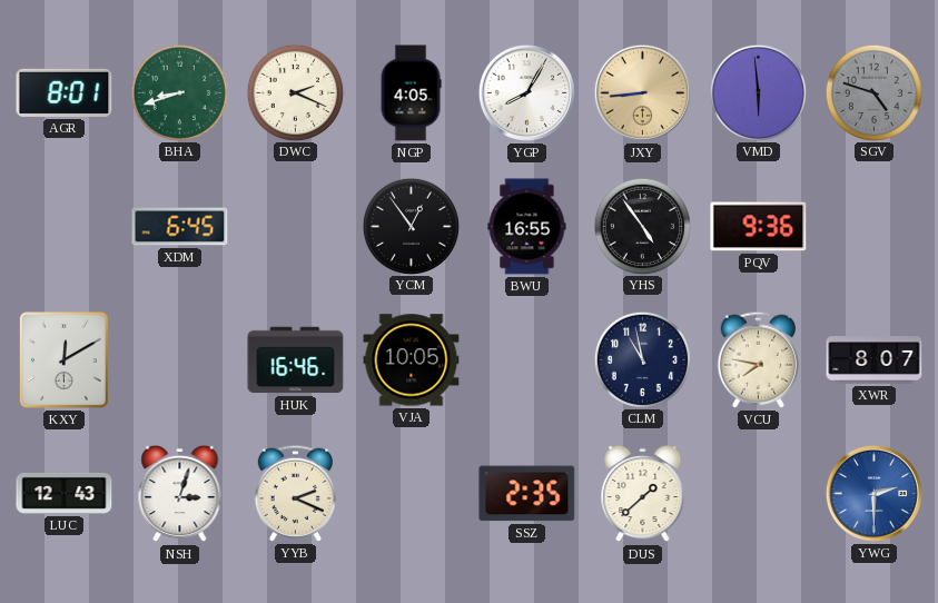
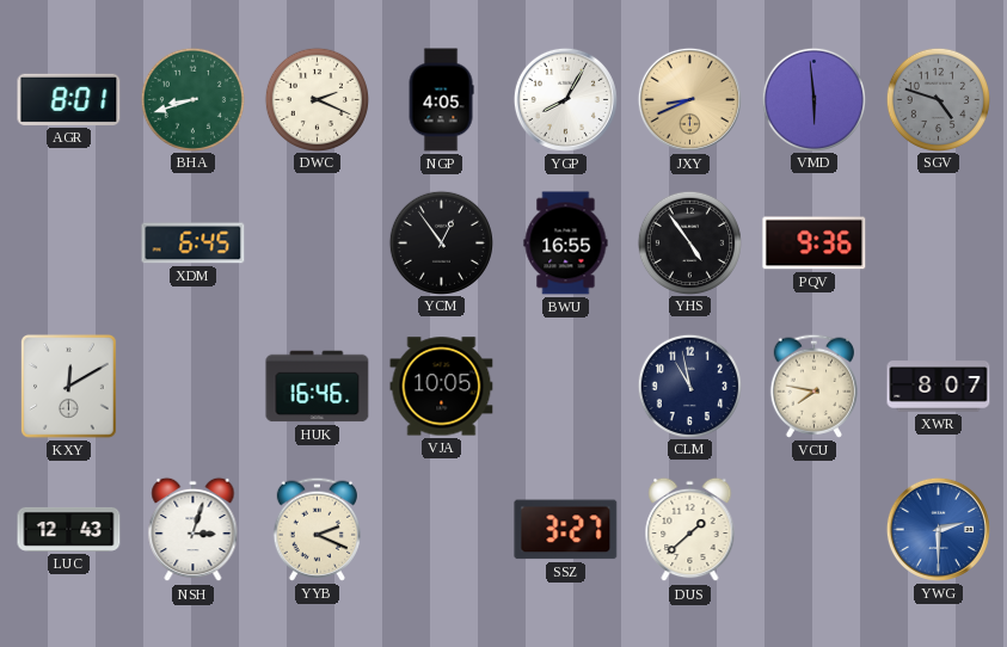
JXY: 8:44 -> 8:41 (689, 99)
SSZ: 2:35 -> 3:27 (566, 530)
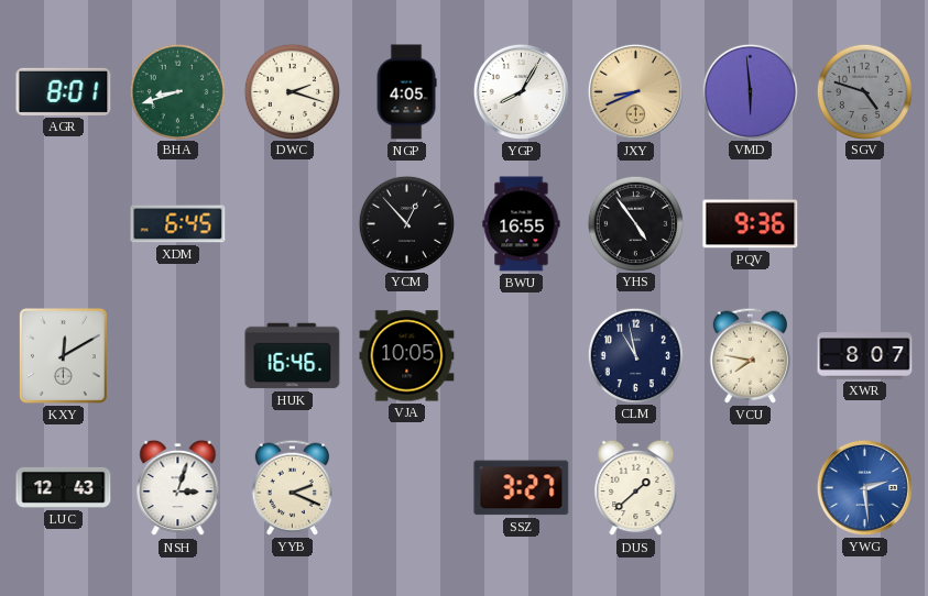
DWC: 2:19 -> 2:18 (292, 91)
YCM: 12:54 -> 12:53 (406, 223)
YWG: 2:30 -> 2:29 (864, 487)
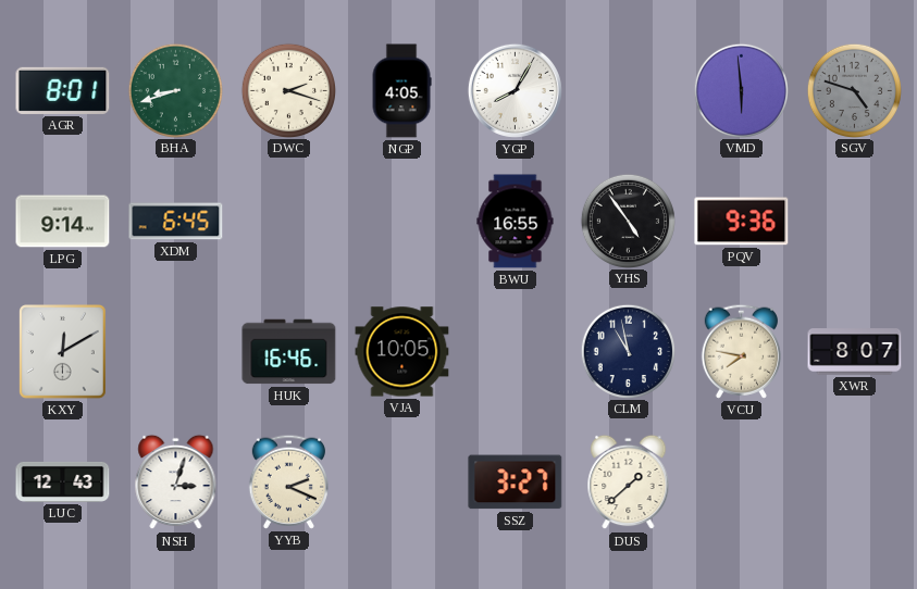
JXY: 8:41 -> none (635, 91)
LPG: none -> 9:14 (63, 222)
YCM: 12:53 -> none (406, 223)
YWG: 2:29 -> none (864, 487)
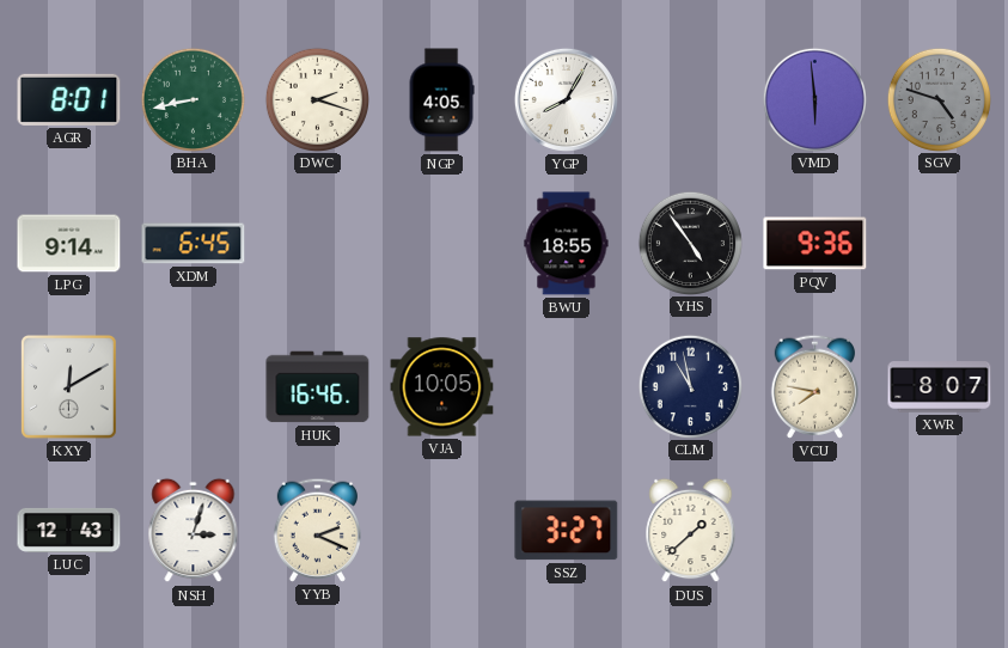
BHA: 8:42 -> 8:43 (193, 99)
BWU: 16:55 -> 18:55 (567, 244)
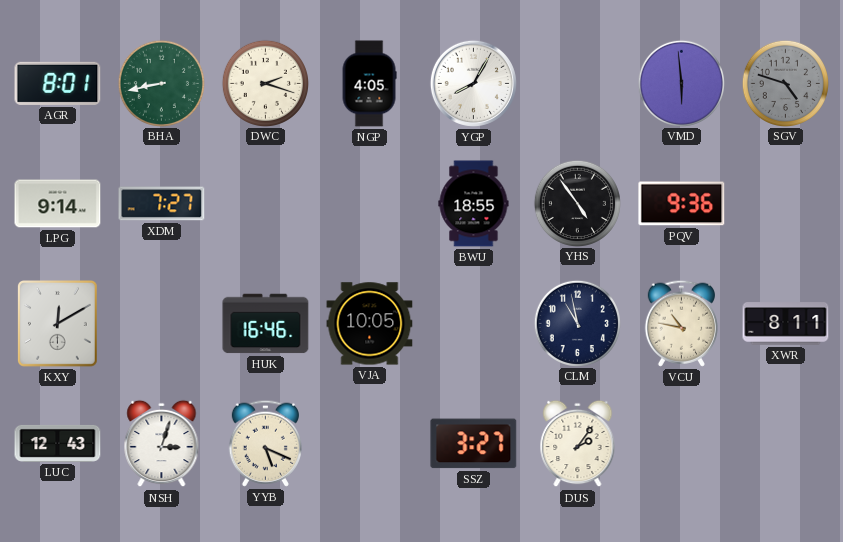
XDM: 6:45 -> 7:27 (162, 204)
VCU: 7:47 -> 10:47 (681, 323)
XWR: 8:07 -> 8:11 (786, 324)
YYB: 2:19 -> 5:19 (265, 443)
DUS: 1:38 -> 2:06 (578, 444)
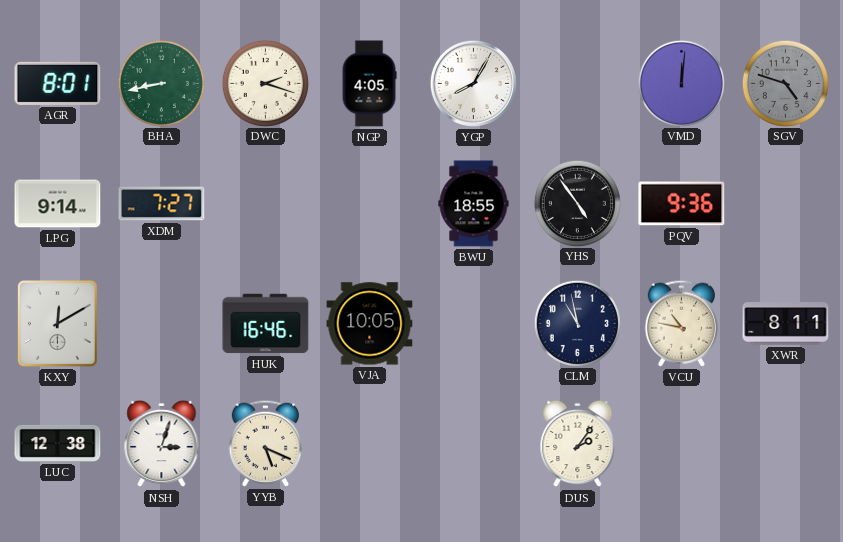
VMD: 5:59 -> 12:01 (681, 83)
LUC: 12:43 -> 12:38 (58, 443)
SSZ: 3:27 -> none (474, 444)
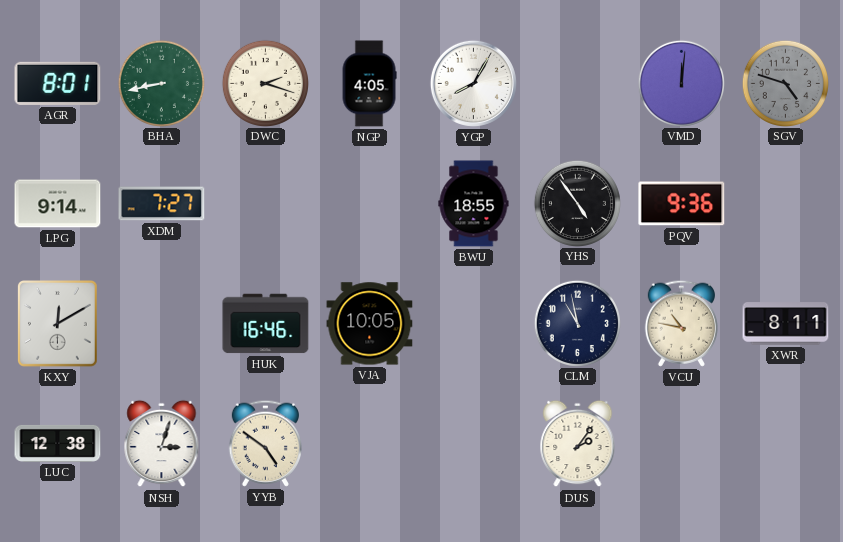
YYB: 5:19 -> 4:51 (265, 443)
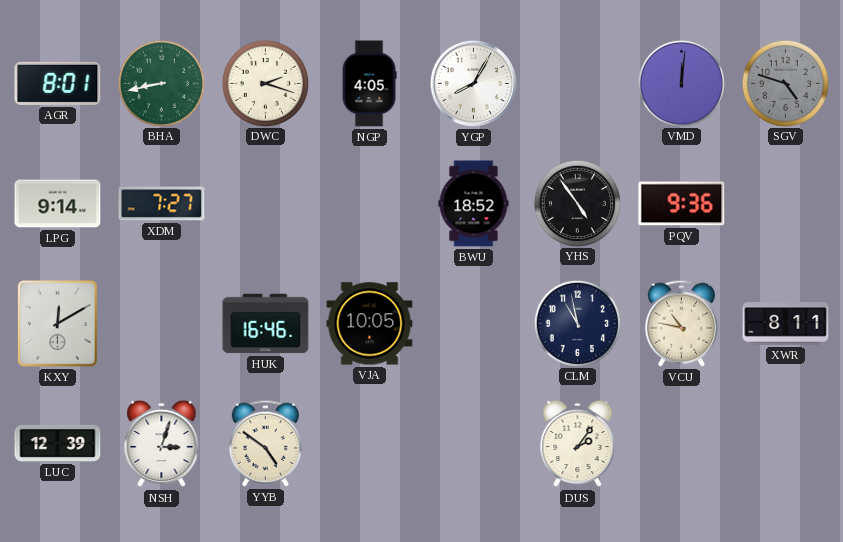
BWU: 18:55 -> 18:52 (474, 204)
LUC: 12:38 -> 12:39 (58, 443)
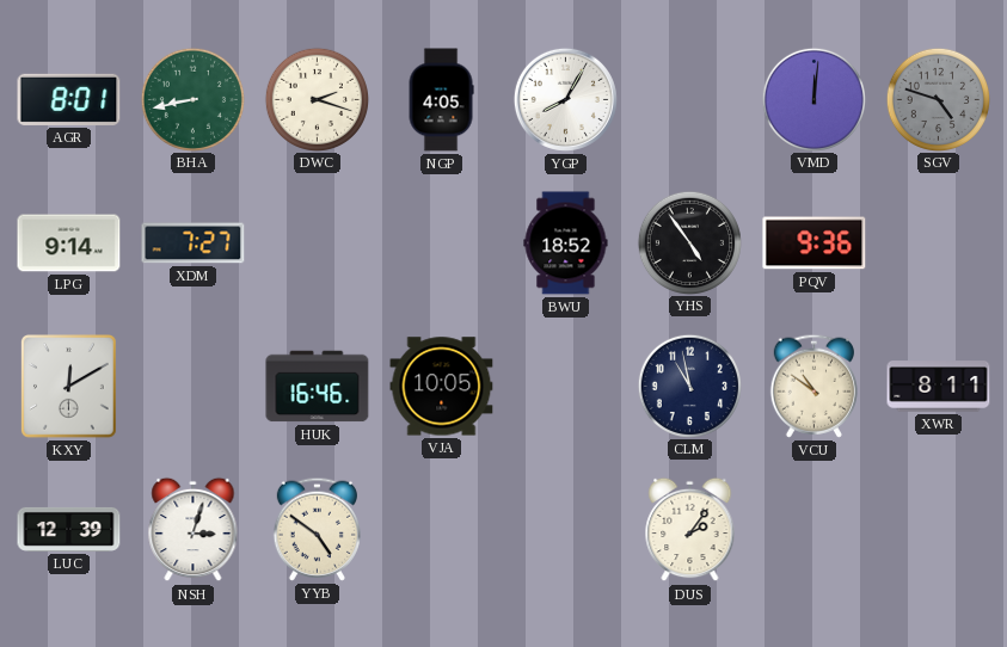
VCU: 10:47 -> 10:51 (813, 386)
